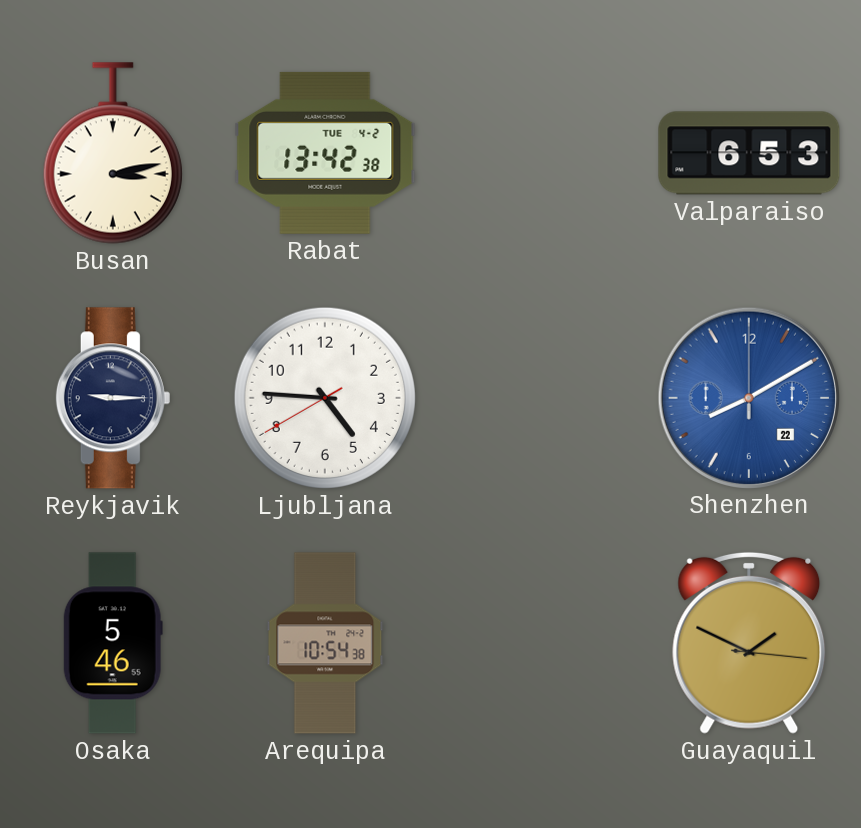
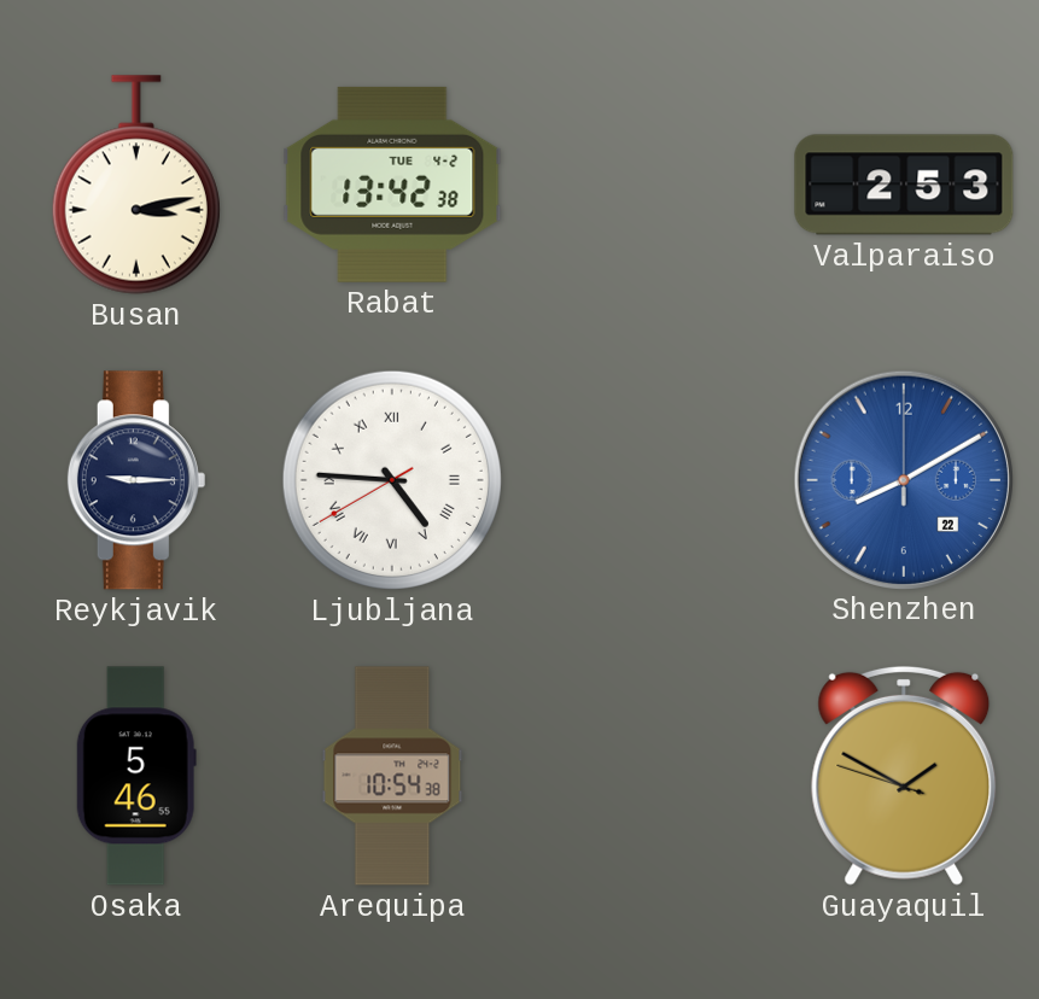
Valparaiso: 6:53 -> 2:53 (904, 185)
Ljubljana numerals: Arabic -> Roman (392, 480)
Guayaquil: 1:49:16 -> 1:49:48 (904, 776)
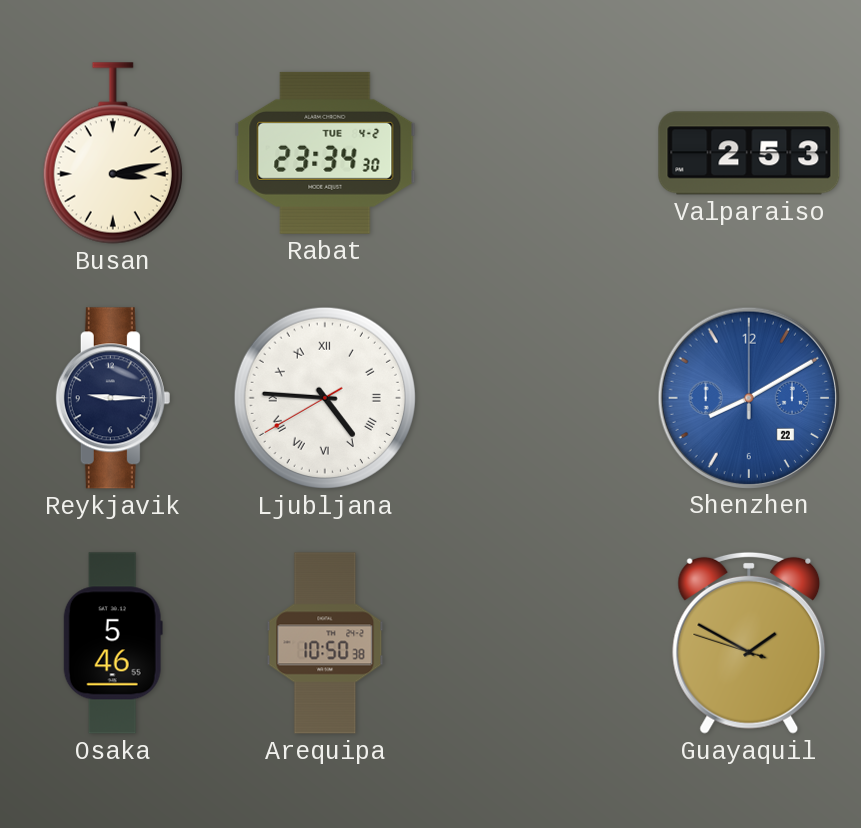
Rabat: 13:42 -> 23:34 (325, 153)
Arequipa: 10:54 -> 10:50 (325, 643)
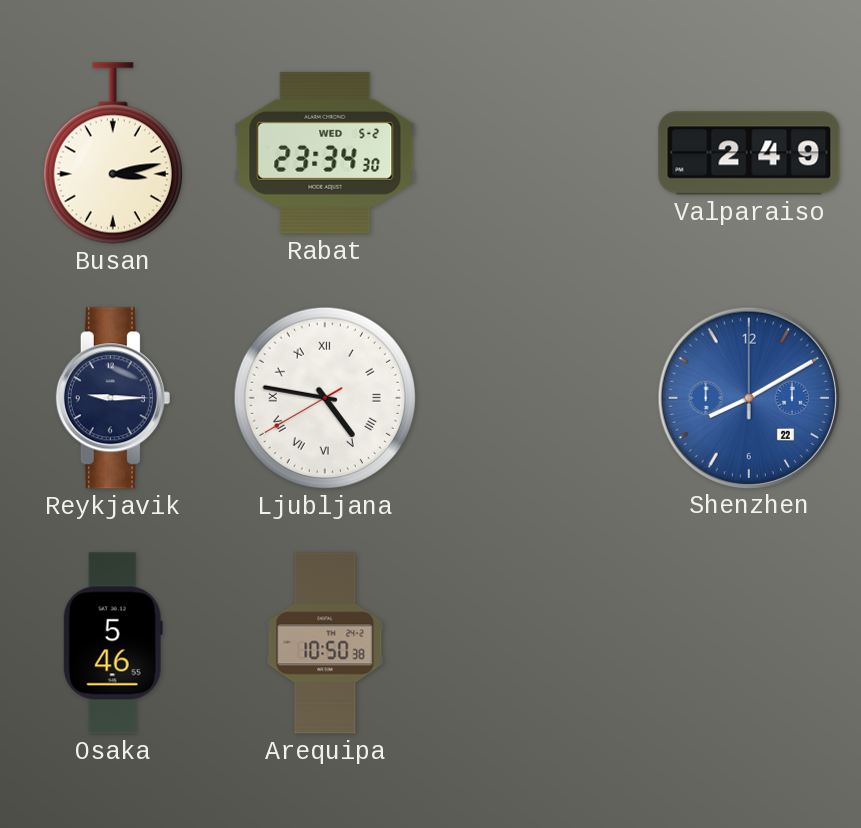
Rabat date: TUE 4-2 -> WED 5-2 (325, 153)
Valparaiso: 2:53 -> 2:49 (749, 153)
Ljubljana: 4:45 -> 4:46 (325, 398)
Guayaquil: 1:49 -> none (749, 643)
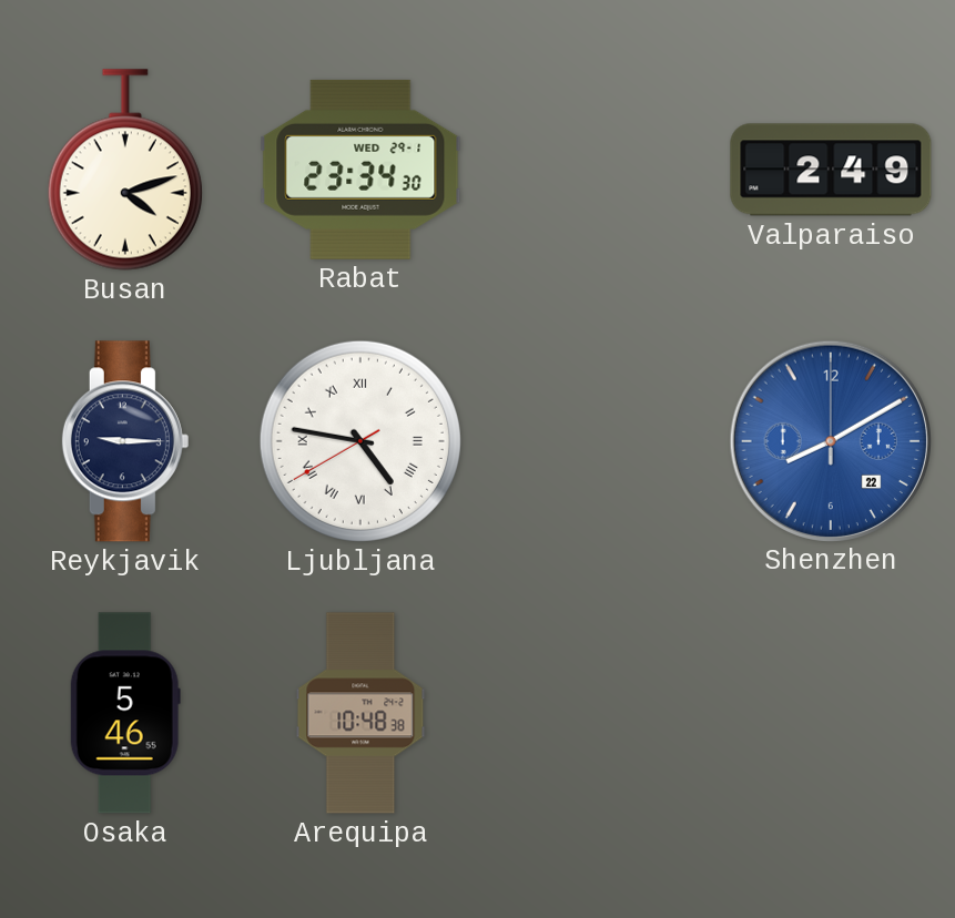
Busan: 3:13 -> 4:12 (125, 170)
Rabat date: WED 5-2 -> WED 29-1 (360, 170)
Arequipa: 10:50 -> 10:48 (360, 713)
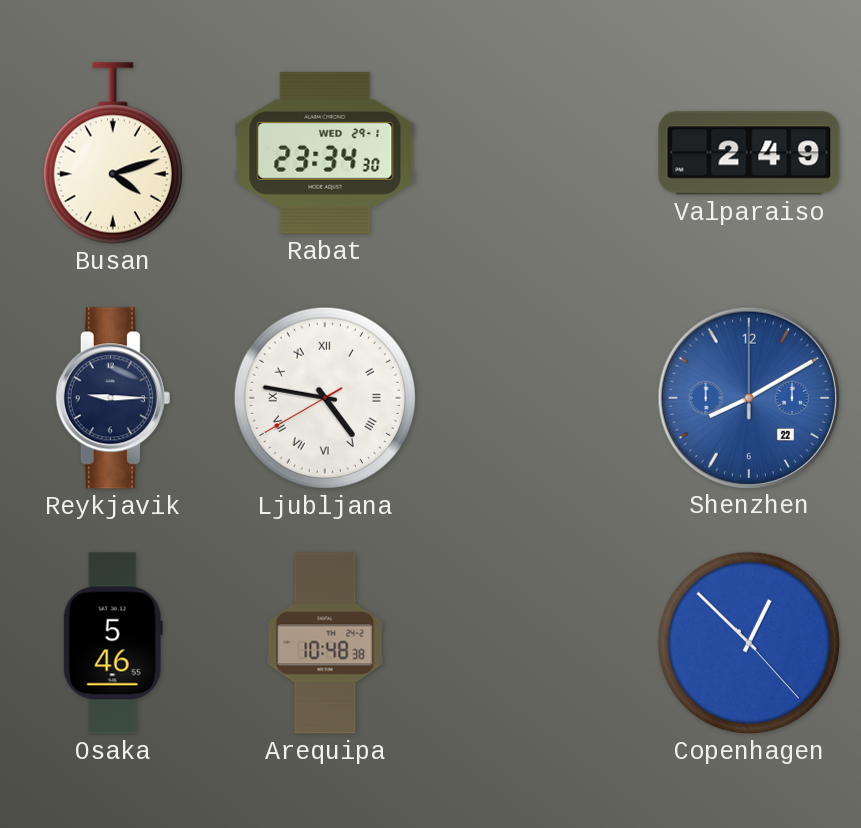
Copenhagen: none -> 12:52 (749, 643)
